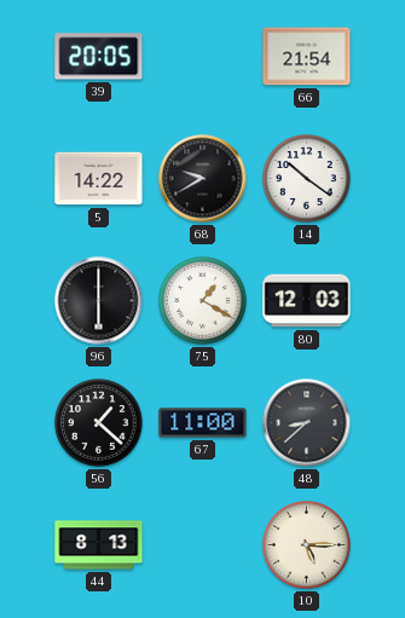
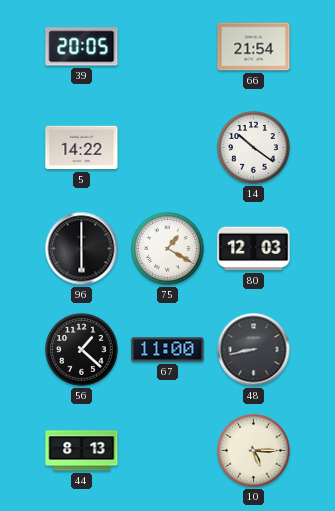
68: 9:40 -> none (203, 179)
48: 8:38 -> 8:43 (254, 350)
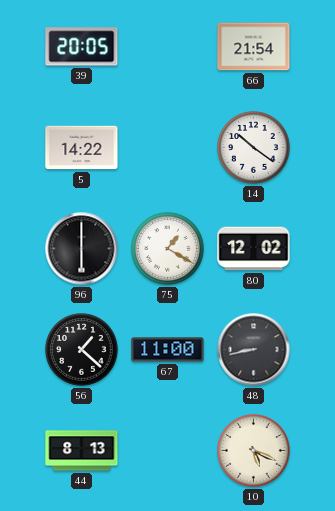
80: 12:03 -> 12:02 (254, 249)
10: 5:15 -> 5:19 (254, 451)
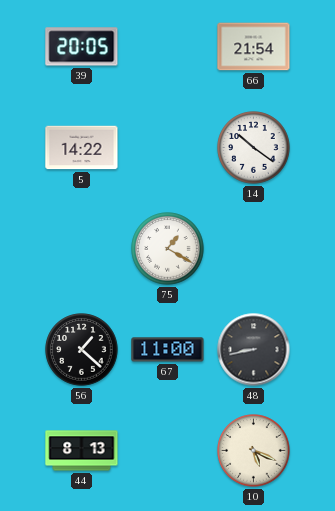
96: 6:00 -> none (82, 249)
80: 12:02 -> none (254, 249)
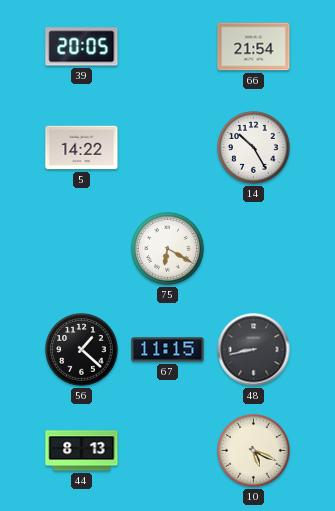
14: 10:21 -> 10:25 (254, 148)
75: 1:20 -> 6:20 (168, 249)
67: 11:00 -> 11:15 (168, 350)
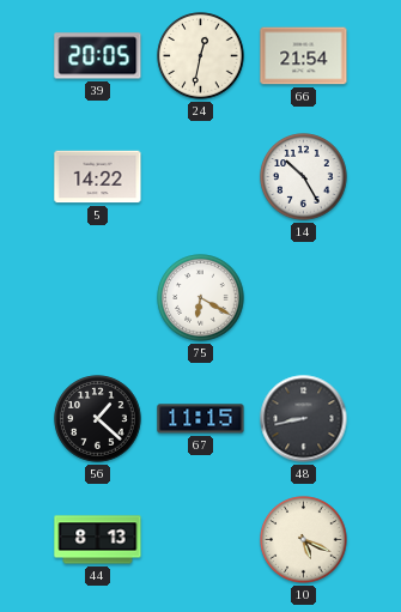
24: none -> 12:32 (201, 56)
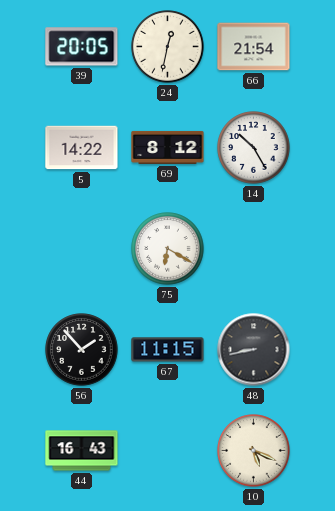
69: none -> 8:12 (168, 147)
56: 1:22 -> 1:53 (82, 350)
44: 8:13 -> 16:43 (82, 451)
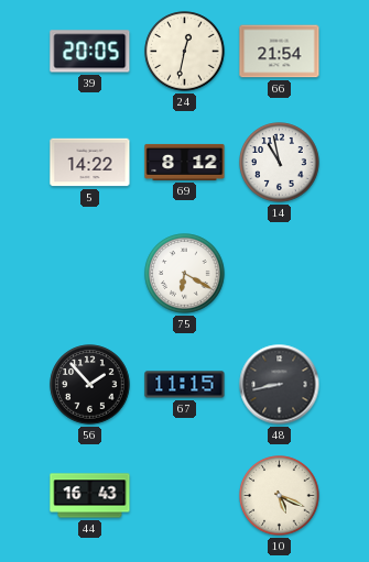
14: 10:25 -> 10:58 (280, 163)
